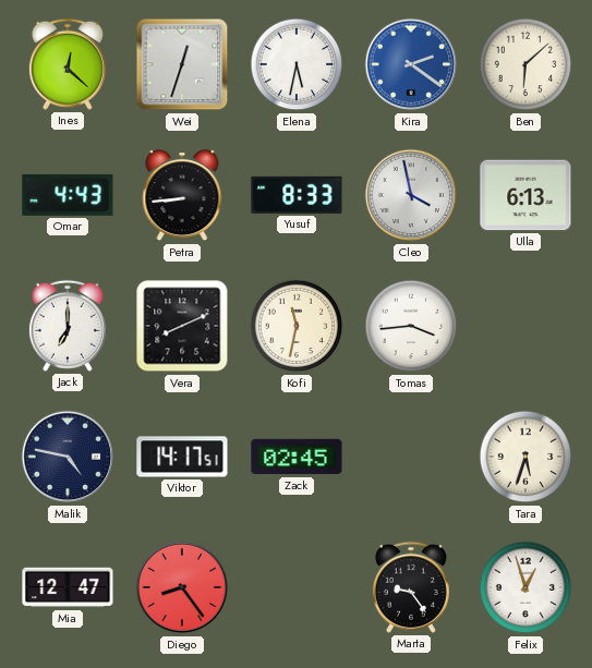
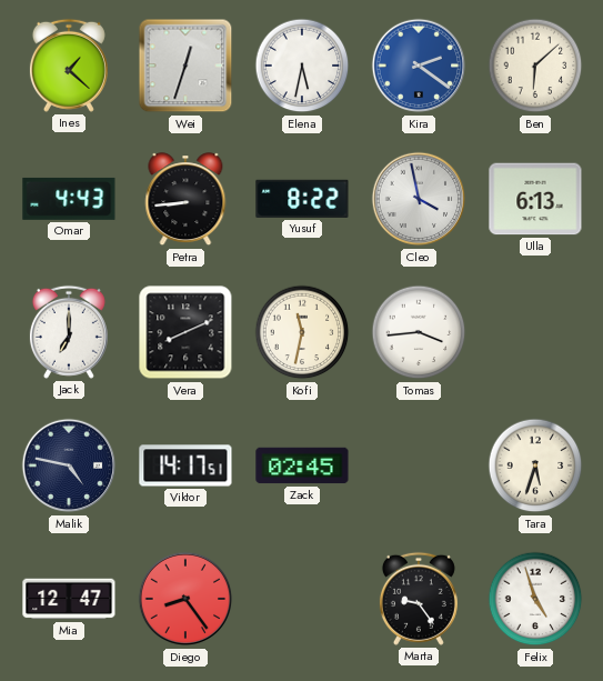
Ines: 12:22 -> 1:22 (69, 66)
Yusuf: 8:33 -> 8:22 (302, 199)
Felix: 12:57 -> 4:57 (535, 599)
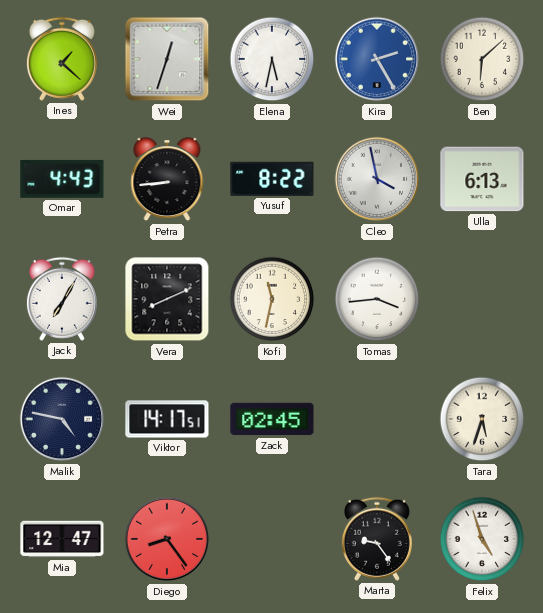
Kira: 2:21 -> 2:25 (377, 59)
Jack: 7:00 -> 7:05 (62, 299)
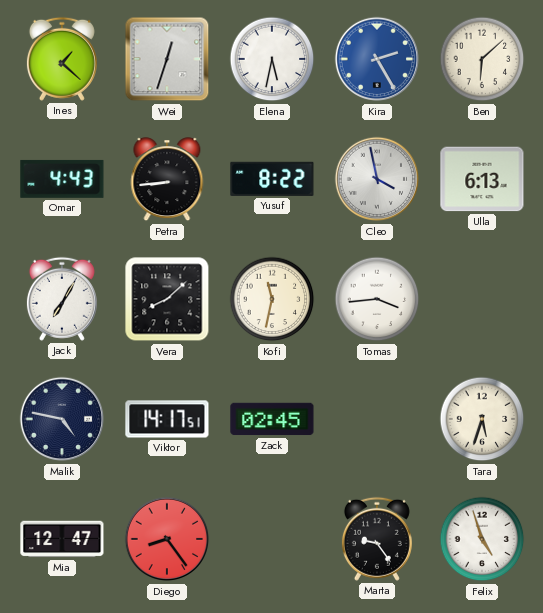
Vera: 8:11 -> 8:08 (167, 299)
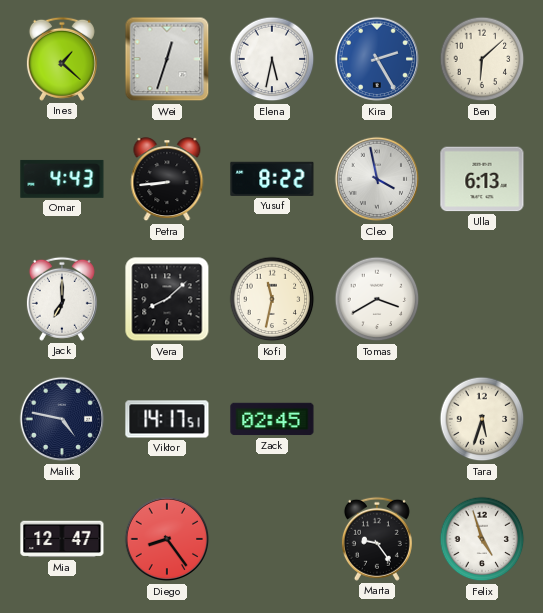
Jack: 7:05 -> 7:00 (62, 299)
Tomas: 3:44 -> 3:40 (377, 299)
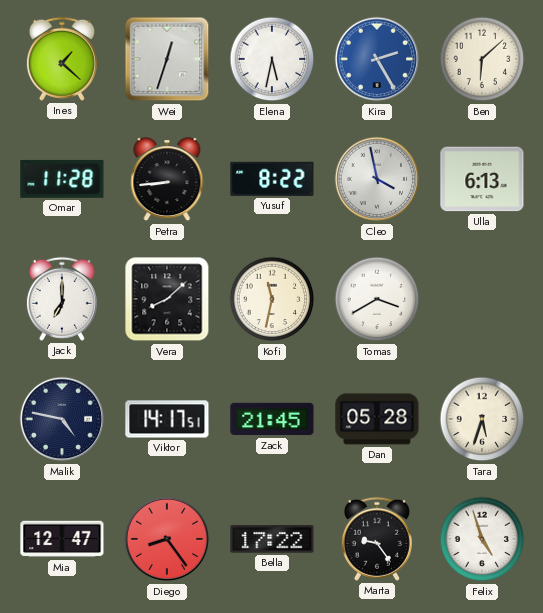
Omar: 4:43 -> 11:28 (62, 179)
Zack: 02:45 -> 21:45 (272, 419)
Dan: none -> 05:28 (377, 419)
Bella: none -> 17:22 (272, 539)
